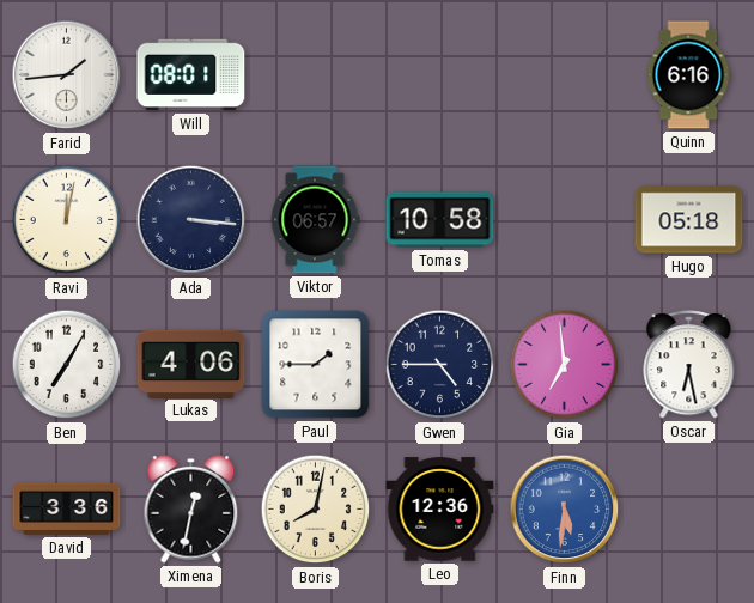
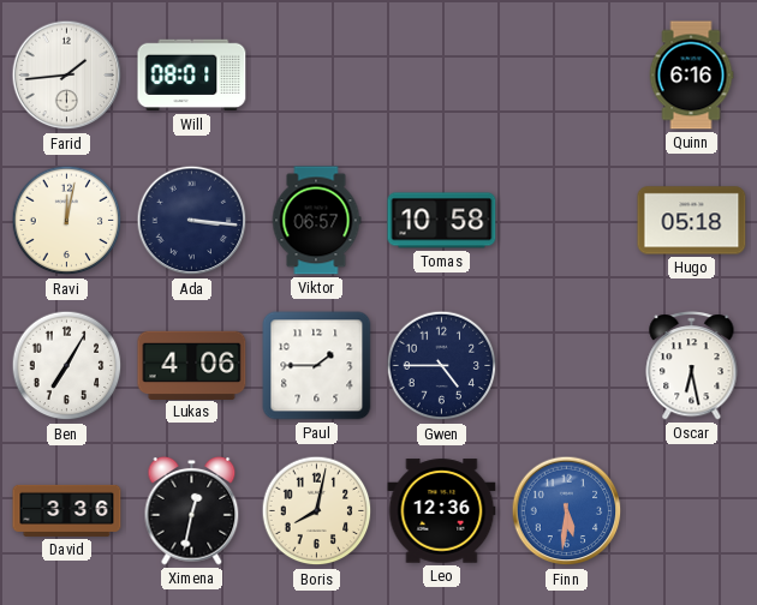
Gia: 6:59 -> none (565, 365)
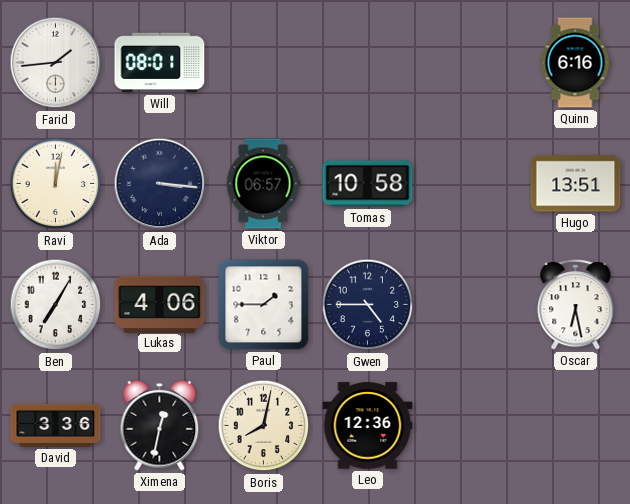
Hugo: 05:18 -> 13:51 (576, 184)
Finn: 5:31 -> none (567, 511)
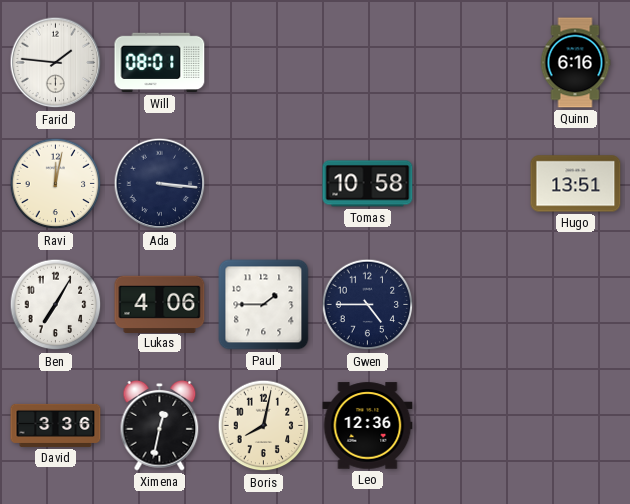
Farid: 1:44 -> 1:46 (56, 63)
Viktor: 06:57 -> none (263, 184)
Oscar: 6:28 -> none (576, 305)
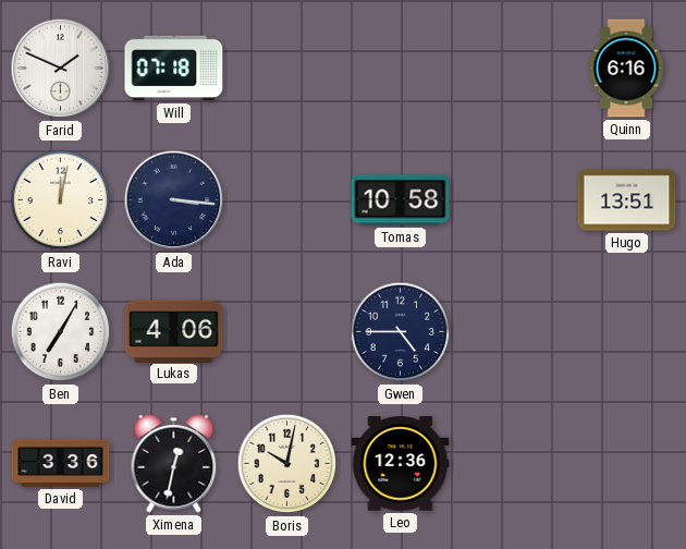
Farid: 1:46 -> 1:49 (61, 69)
Will: 08:01 -> 07:18 (174, 69)
Paul: 1:45 -> none (264, 305)
Boris: 8:02 -> 10:02 (287, 464)
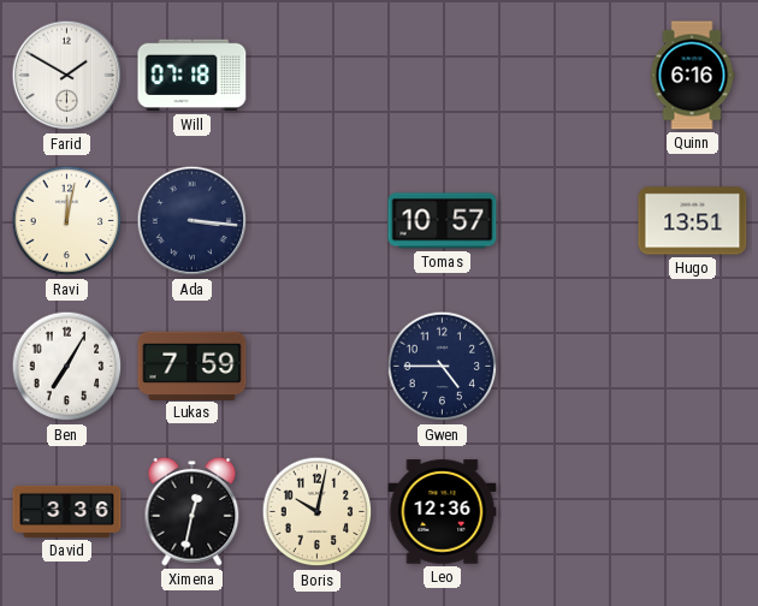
Farid: 1:49 -> 1:50 (67, 76)
Tomas: 10:58 -> 10:57 (443, 221)
Lukas: 4:06 -> 7:59 (193, 366)
